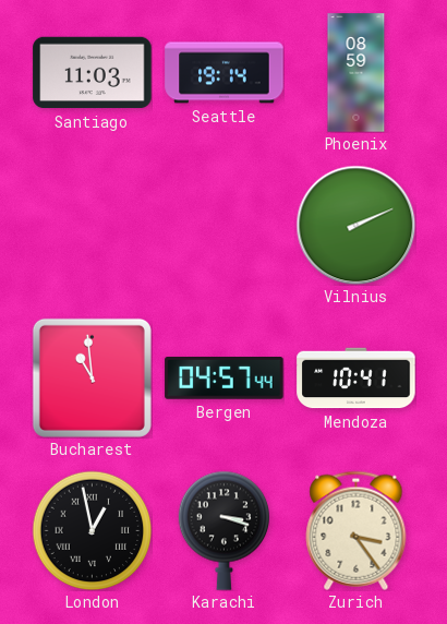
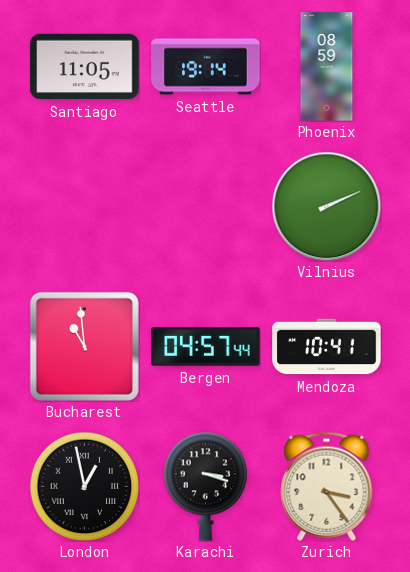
Santiago: 11:03 -> 11:05 (85, 67)
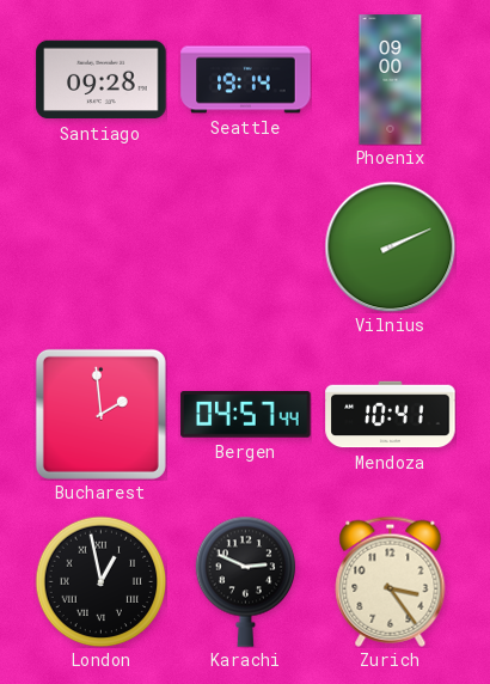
Santiago: 11:05 -> 09:28 (102, 80)
Phoenix: 08:59 -> 09:00 (391, 80)
Bucharest: 10:59 -> 1:59 (100, 414)
Karachi: 3:18 -> 2:49 (245, 581)
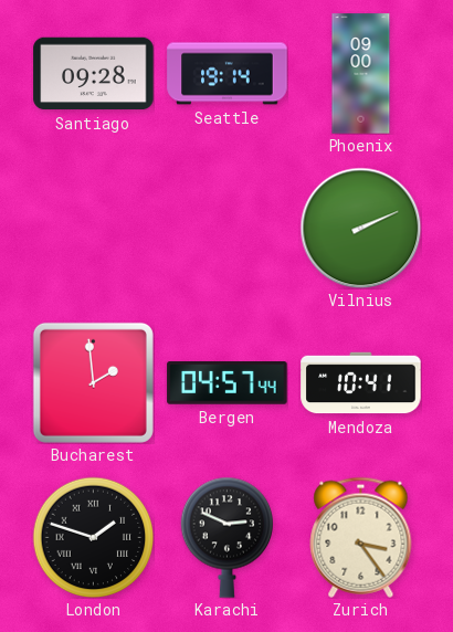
London: 12:58 -> 1:48 (93, 537)
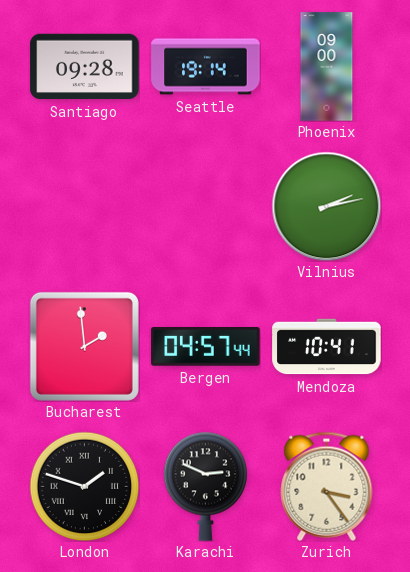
Vilnius: 2:11 -> 2:13 (326, 206)
